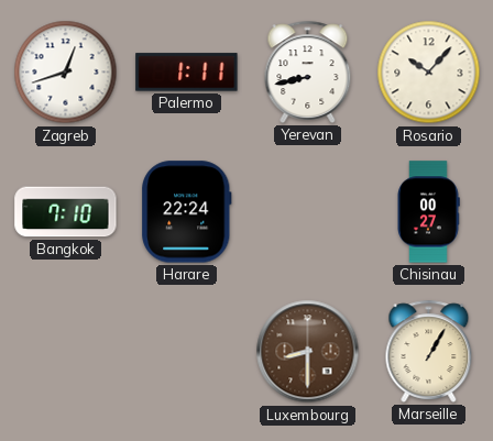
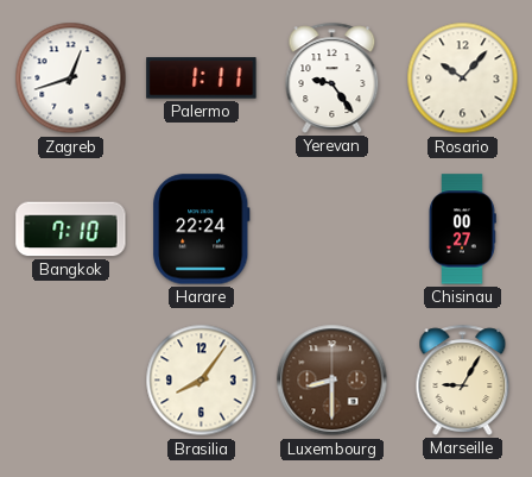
Yerevan: 8:43 -> 9:24 (332, 77)
Brasilia: none -> 8:06 (202, 381)
Marseille: 1:05 -> 9:05 (463, 379)
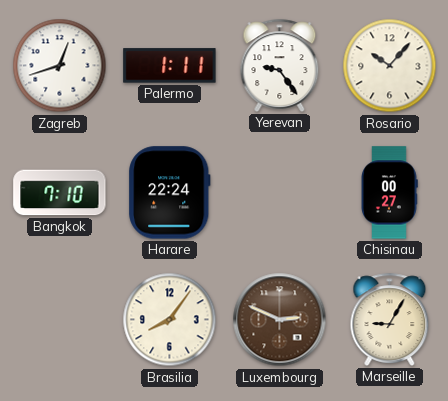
Luxembourg: 8:30 -> 2:49 (280, 320)
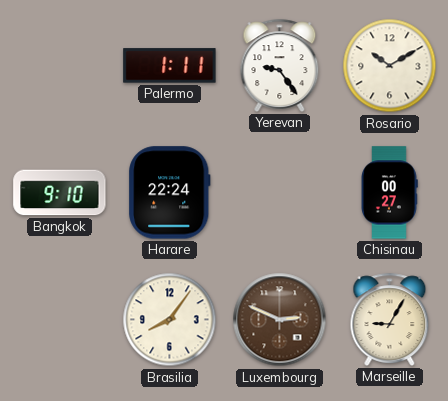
Zagreb: 12:42 -> none (60, 66)
Rosario: 10:07 -> 10:10 (390, 66)
Bangkok: 7:10 -> 9:10 (60, 193)
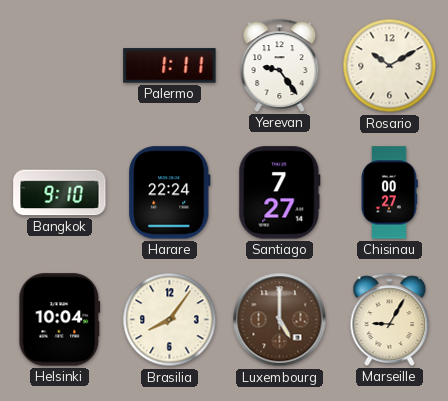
Santiago: none -> 7:27 (280, 193)
Helsinki: none -> 10:04 (60, 320)
Luxembourg: 2:49 -> 5:00 (280, 320)
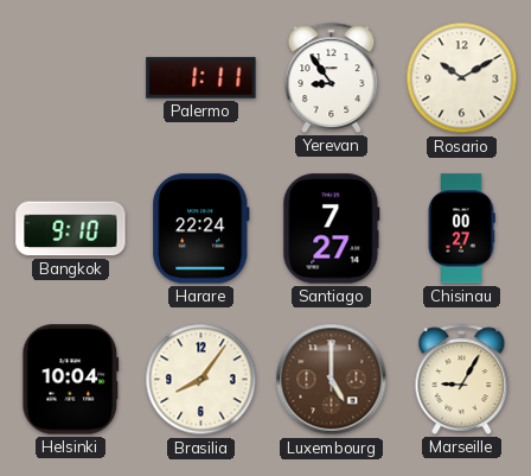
Yerevan: 9:24 -> 8:54 (332, 77)
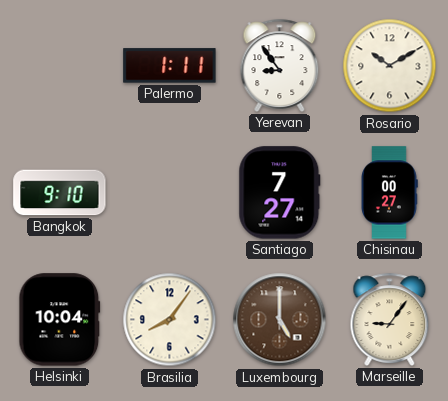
Harare: 22:24 -> none (201, 229)
Marseille: 9:05 -> 9:06 (390, 319)
